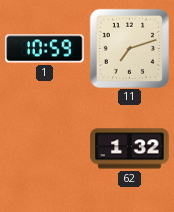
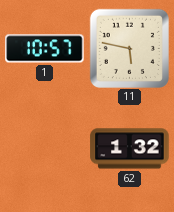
1: 10:59 -> 10:57 (45, 49)
11: 7:12 -> 5:47 (129, 48)
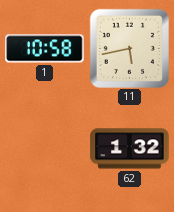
1: 10:57 -> 10:58 (45, 49)
11: 5:47 -> 5:43 (129, 48)
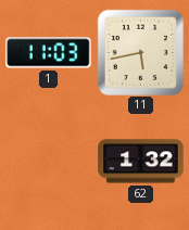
1: 10:58 -> 11:03 (49, 53)
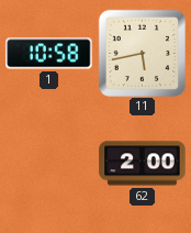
1: 11:03 -> 10:58 (49, 54)
62: 1:32 -> 2:00 (143, 164)
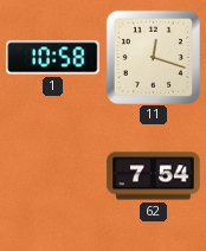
11: 5:43 -> 12:18 (153, 57)
62: 2:00 -> 7:54 (154, 176)
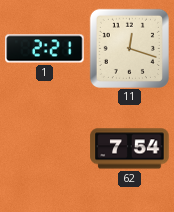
1: 10:58 -> 2:21 (45, 49)
